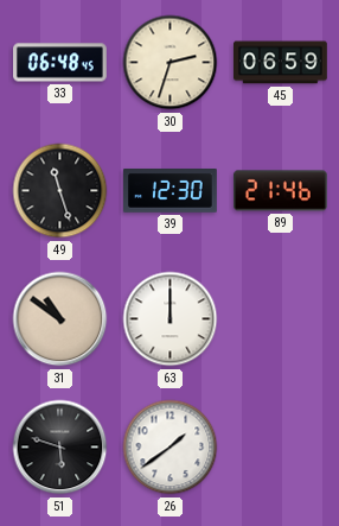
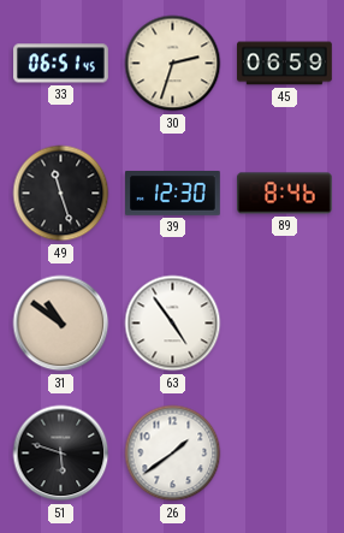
33: 06:48 -> 06:51 (61, 64)
89: 21:46 -> 8:46 (285, 194)
63: 12:00 -> 4:54 (173, 324)
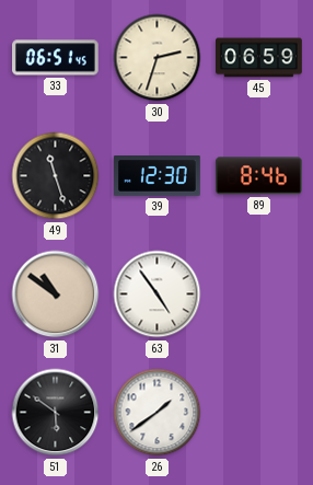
51: 5:48 -> 5:51 (56, 413)
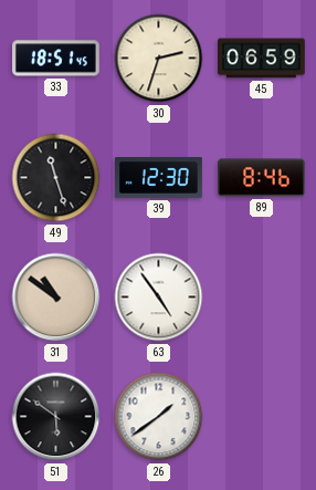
33: 06:51 -> 18:51 (56, 59)
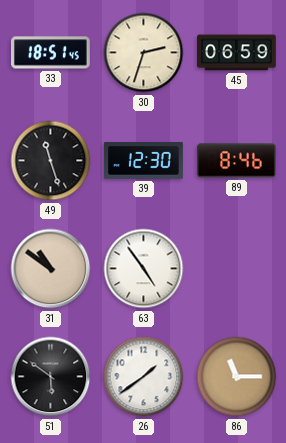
86: none -> 11:15 (237, 377)
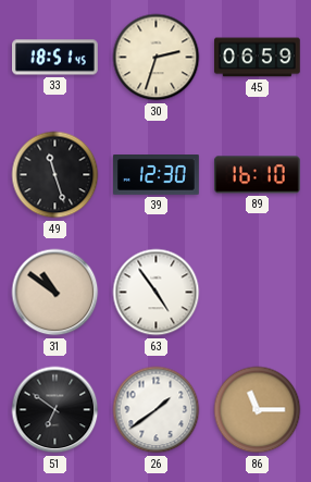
89: 8:46 -> 16:10 (258, 175)
51: 5:51 -> 6:51 (55, 410)
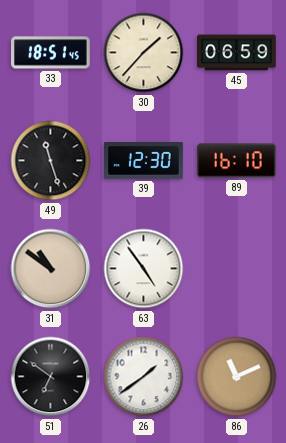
30: 2:33 -> 1:37 (144, 53)
86: 11:15 -> 11:11 (237, 377)
